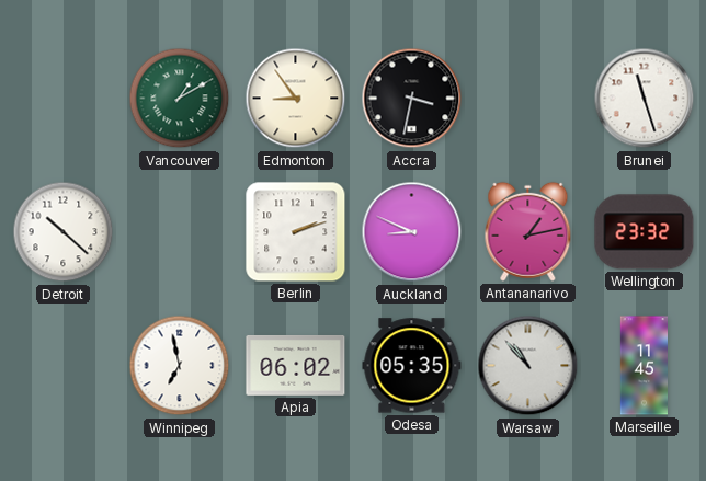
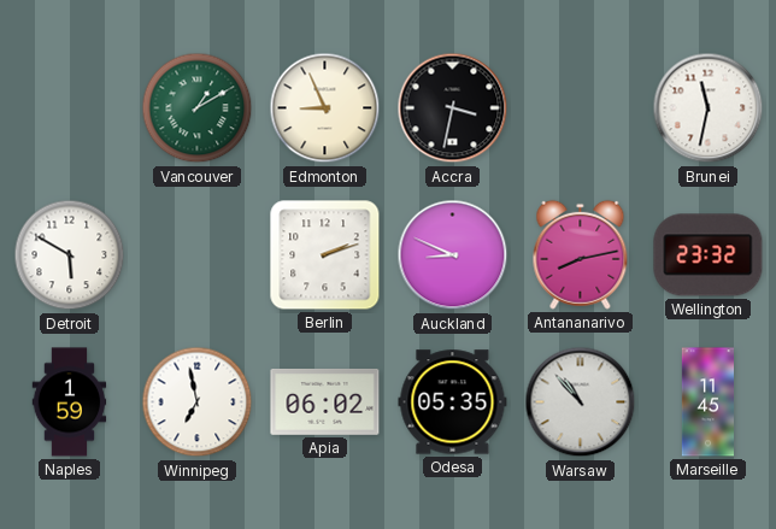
Edmonton: 8:54 -> 8:56 (325, 108)
Brunei: 11:27 -> 11:32 (709, 108)
Detroit: 10:22 -> 5:50 (70, 255)
Antananarivo: 1:13 -> 8:13 (581, 254)
Naples: none -> 1:59 (70, 402)
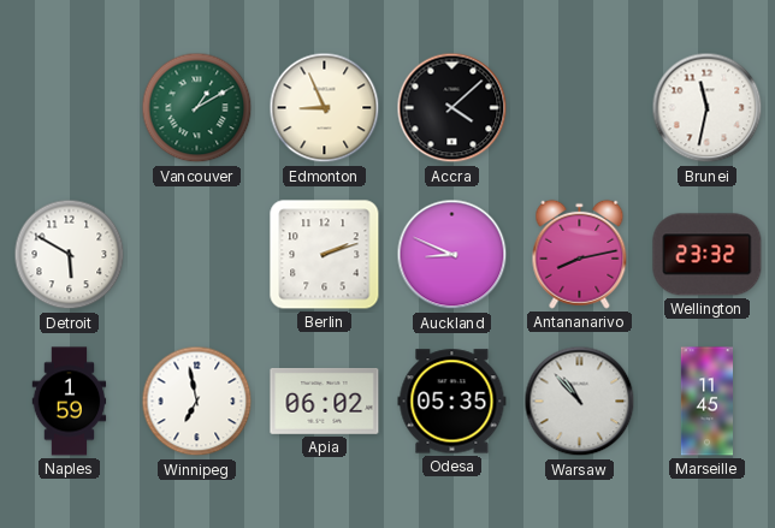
Accra: 3:32 -> 4:08 (452, 108)
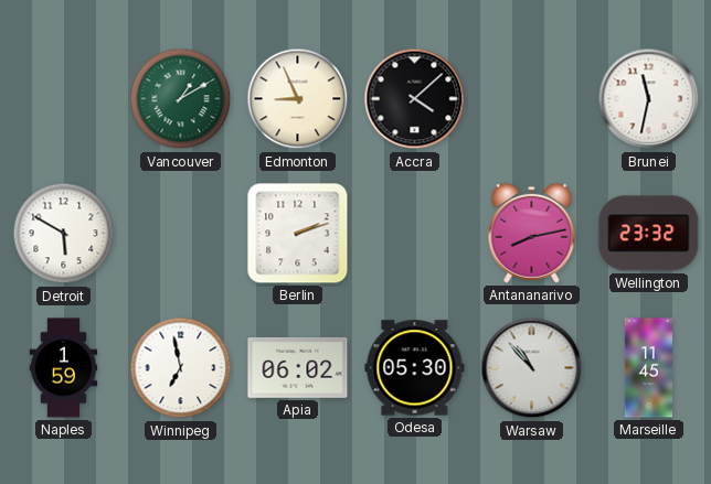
Auckland: 8:49 -> none (452, 255)
Odesa: 05:35 -> 05:30 (415, 368)
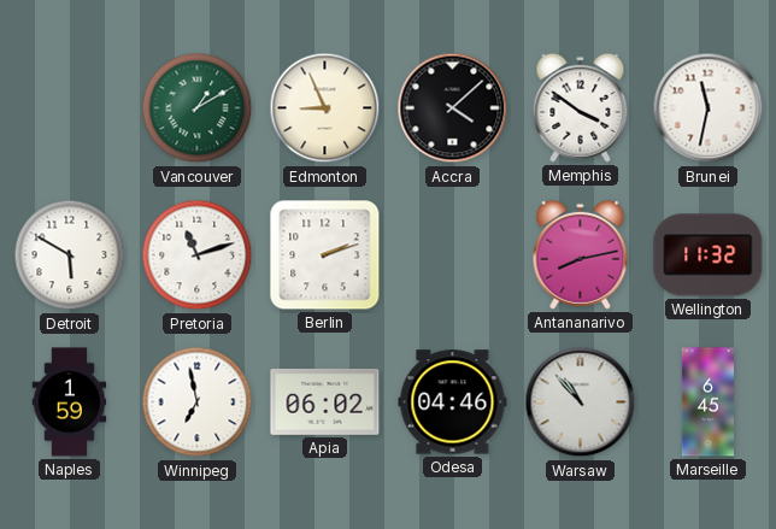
Memphis: none -> 3:51 (581, 107)
Pretoria: none -> 11:12 (198, 255)
Wellington: 23:32 -> 11:32 (709, 255)
Odesa: 05:30 -> 04:46 (453, 402)
Marseille: 11:45 -> 6:45 (707, 402)
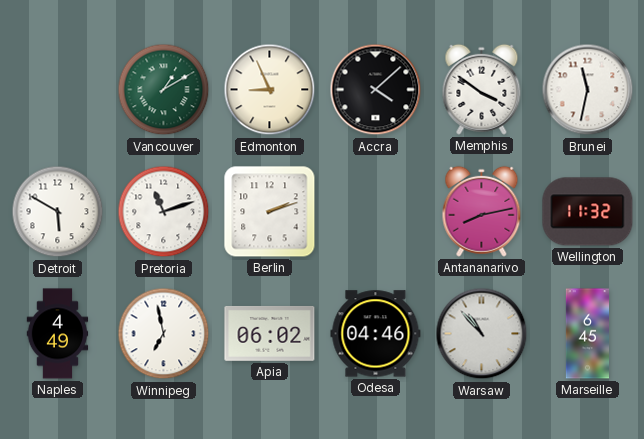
Naples: 1:59 -> 4:49 (58, 334)
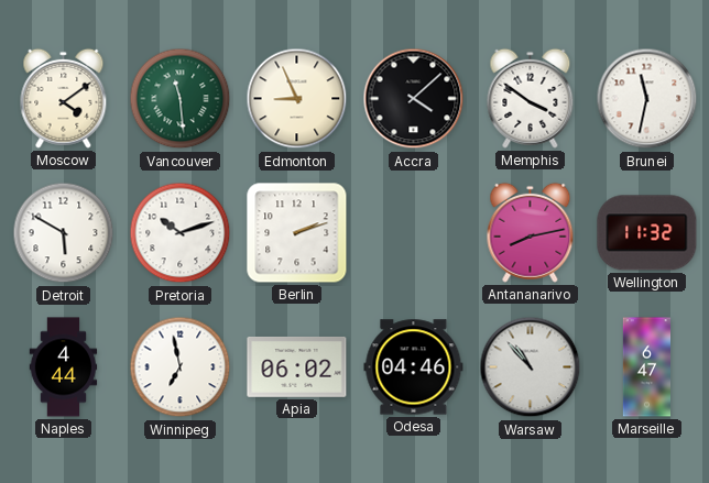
Moscow: none -> 4:09 (64, 98)
Vancouver: 1:10 -> 11:29 (181, 99)
Pretoria: 11:12 -> 10:12 (181, 233)
Naples: 4:49 -> 4:44 (64, 367)
Marseille: 6:45 -> 6:47 (646, 367)
